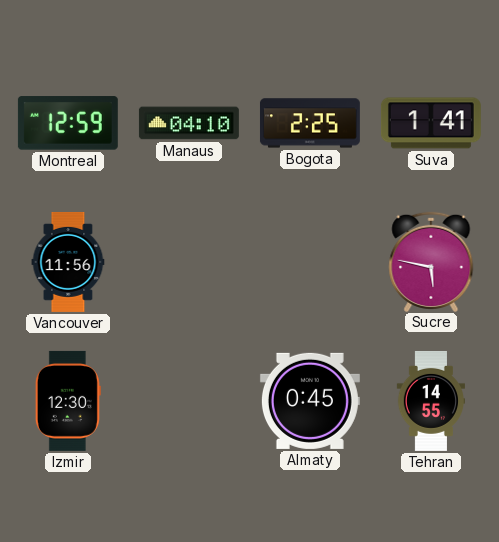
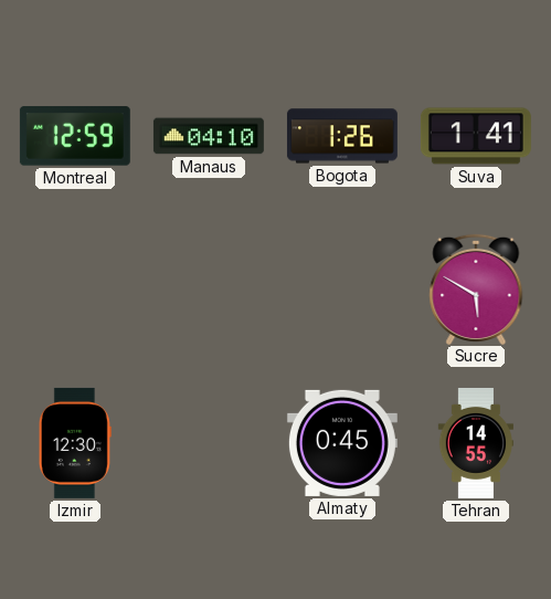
Bogota: 2:25 -> 1:26 (342, 136)
Vancouver: 11:56 -> none (68, 262)
Sucre: 5:47 -> 5:50 (476, 288)
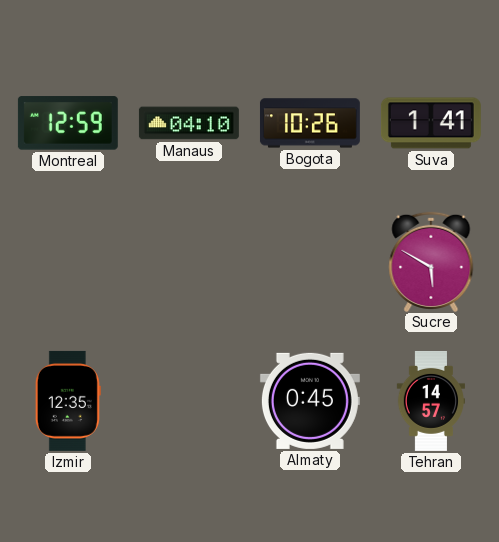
Bogota: 1:26 -> 10:26 (310, 123)
Izmir: 12:30 -> 12:35 (68, 401)
Tehran: 14:55 -> 14:57 (430, 401)
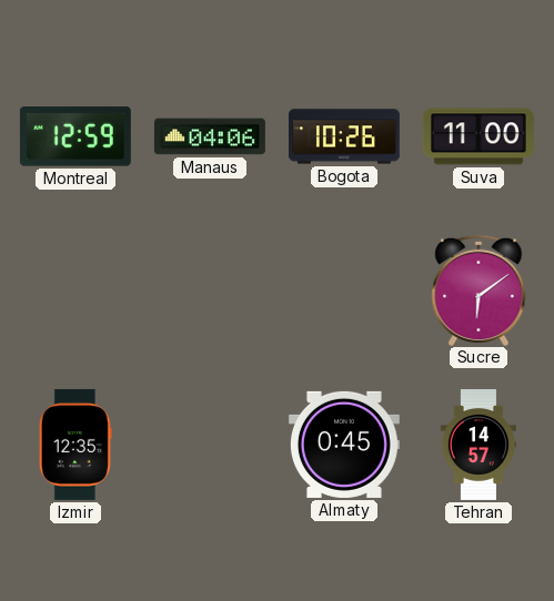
Manaus: 04:10 -> 04:06 (210, 136)
Suva: 1:41 -> 11:00 (479, 136)
Sucre: 5:50 -> 6:09 (479, 289)
